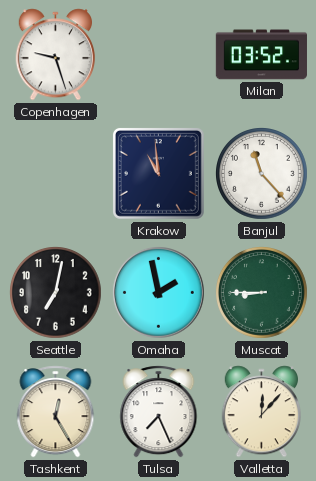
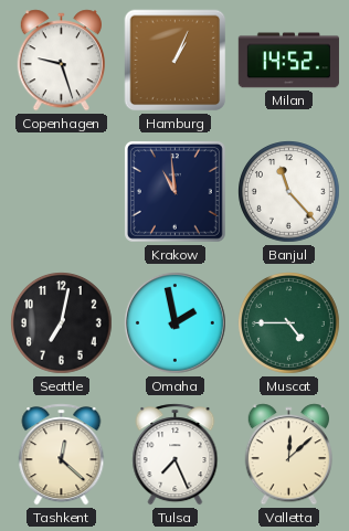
Hamburg: none -> 1:04 (176, 61)
Milan: 03:52 -> 14:52 (288, 61)
Muscat: 8:45 -> 4:45 (289, 323)
Tashkent: 12:25 -> 12:22 (62, 455)
Valletta: 12:07 -> 12:08 (288, 455)
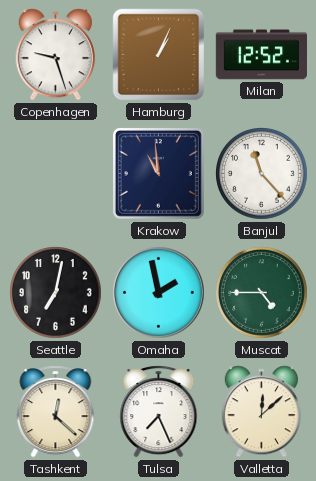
Milan: 14:52 -> 12:52 (261, 55)
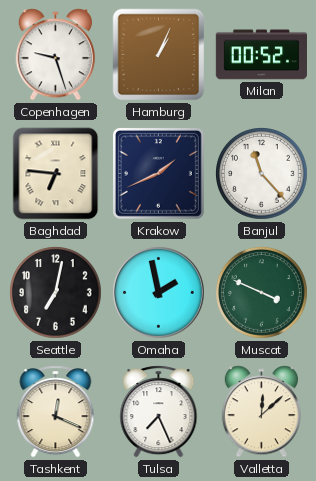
Milan: 12:52 -> 00:52 (261, 55)
Baghdad: none -> 6:46 (56, 174)
Krakow: 10:59 -> 1:41 (158, 173)
Muscat: 4:45 -> 3:49 (262, 293)
Tashkent: 12:22 -> 12:19 (56, 412)
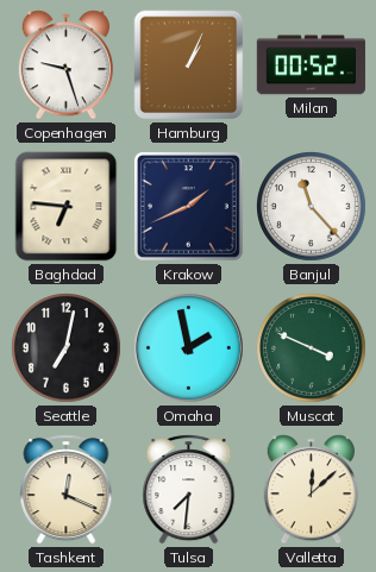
Tulsa: 7:26 -> 7:31 (189, 490)
